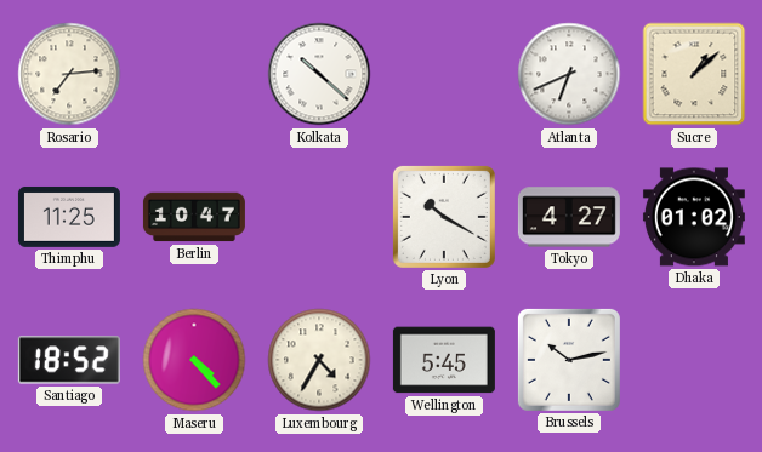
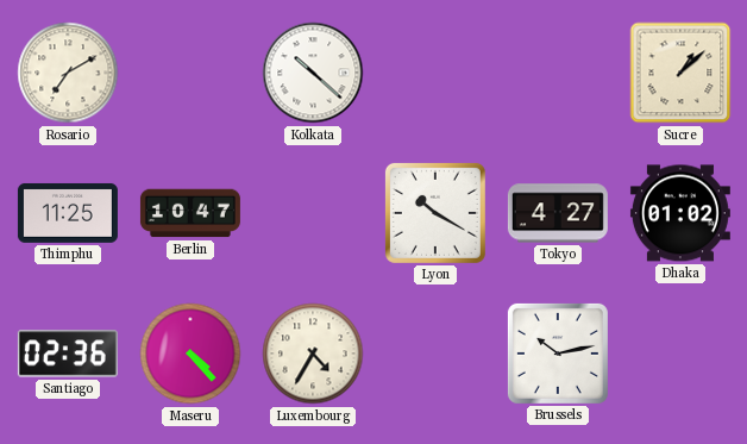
Rosario: 7:14 -> 7:10 (68, 73)
Atlanta: 6:41 -> none (569, 74)
Santiago: 18:52 -> 02:36 (68, 354)
Wellington: 5:45 -> none (444, 360)
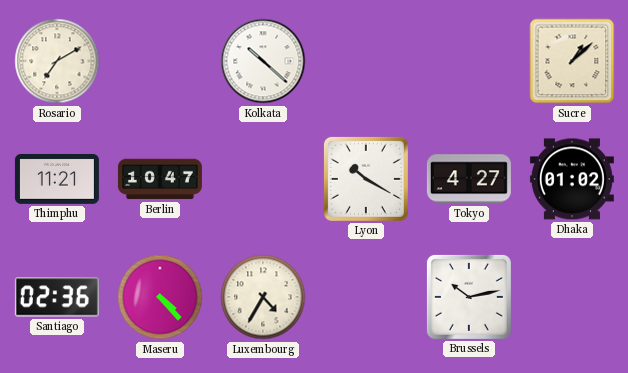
Thimphu: 11:25 -> 11:21 (57, 179)
